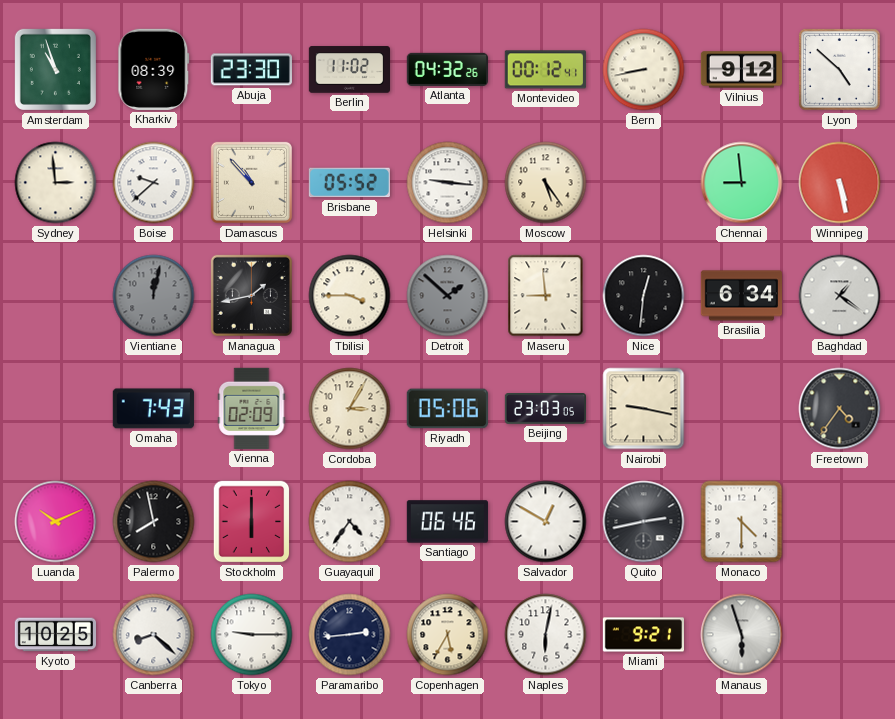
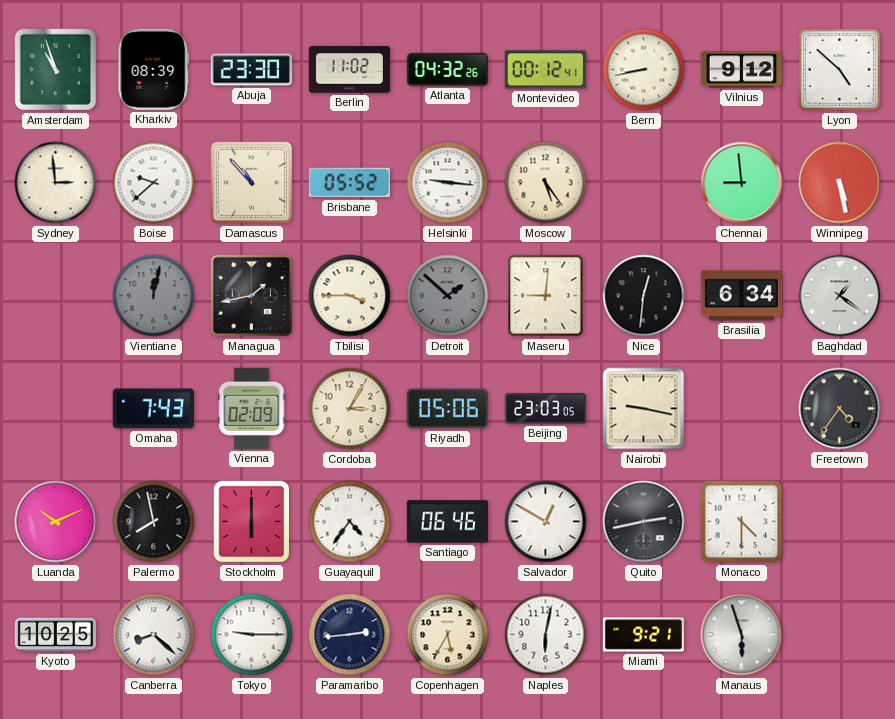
Maseru: 8:59 -> 9:01 (546, 296)
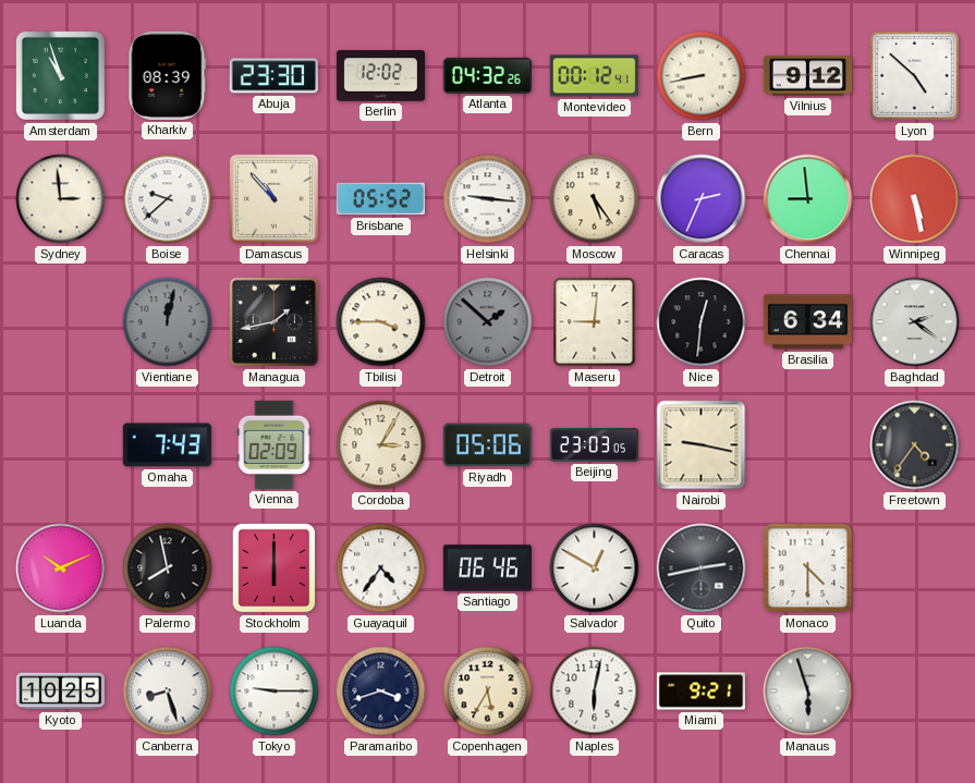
Berlin: 11:02 -> 12:02 (380, 76)
Caracas: none -> 2:34 (702, 199)
Baghdad: 1:21 -> 2:21 (915, 322)
Canberra: 8:22 -> 8:27 (168, 692)
Paramaribo: 2:44 -> 3:42 (381, 692)
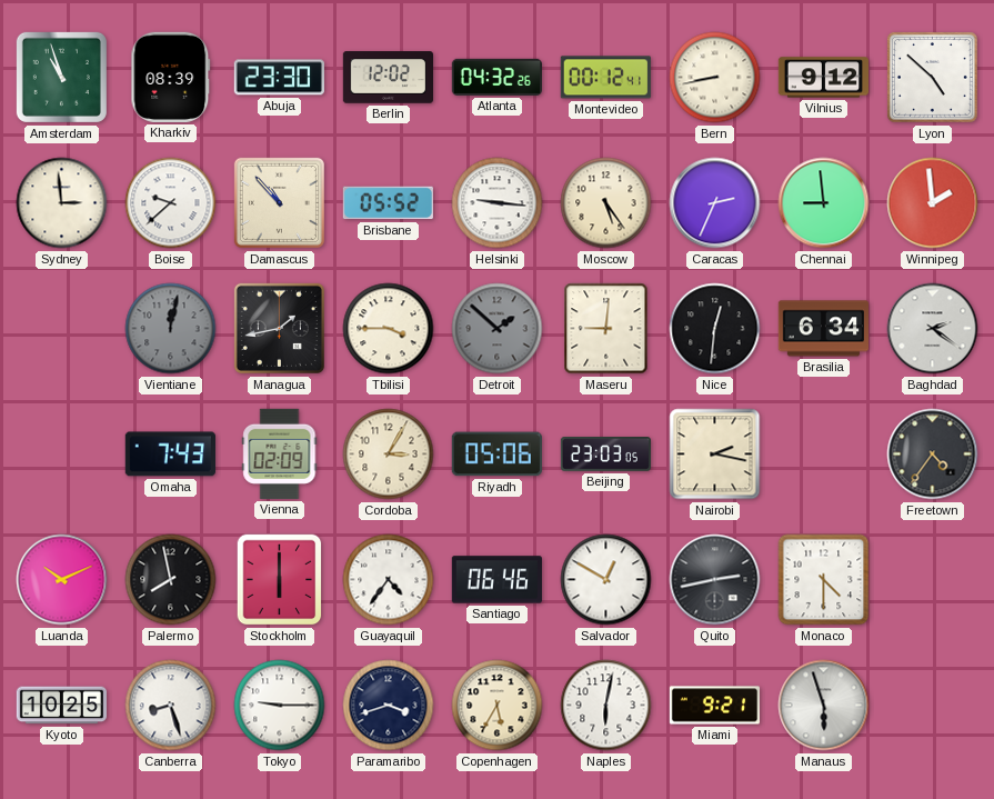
Winnipeg: 5:28 -> 1:59 (933, 203)
Nairobi: 9:17 -> 2:17 (715, 455)
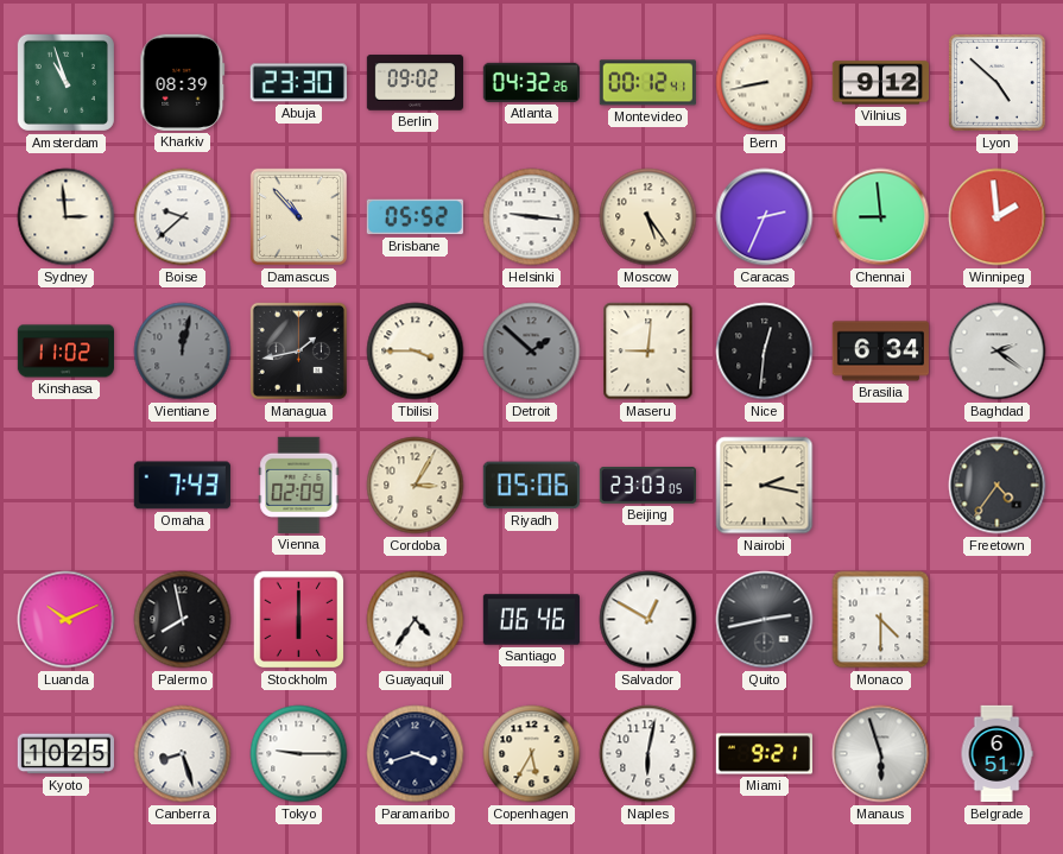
Berlin: 12:02 -> 09:02 (415, 83)
Kinshasa: none -> 11:02 (65, 352)
Belgrade: none -> 6:51 (996, 754)
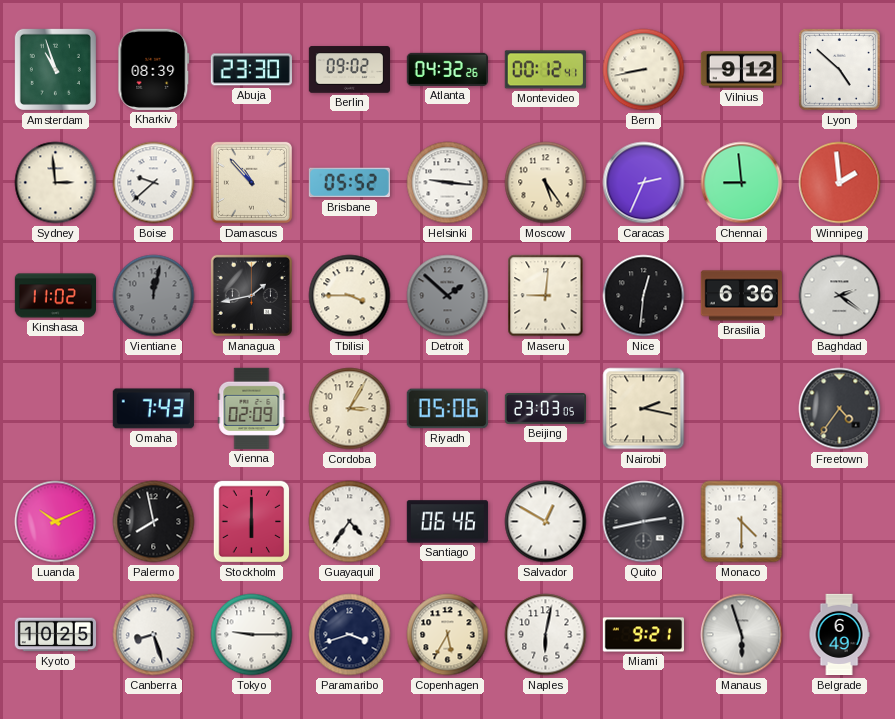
Brasilia: 6:34 -> 6:36 (741, 296)
Belgrade: 6:51 -> 6:49 (839, 635)
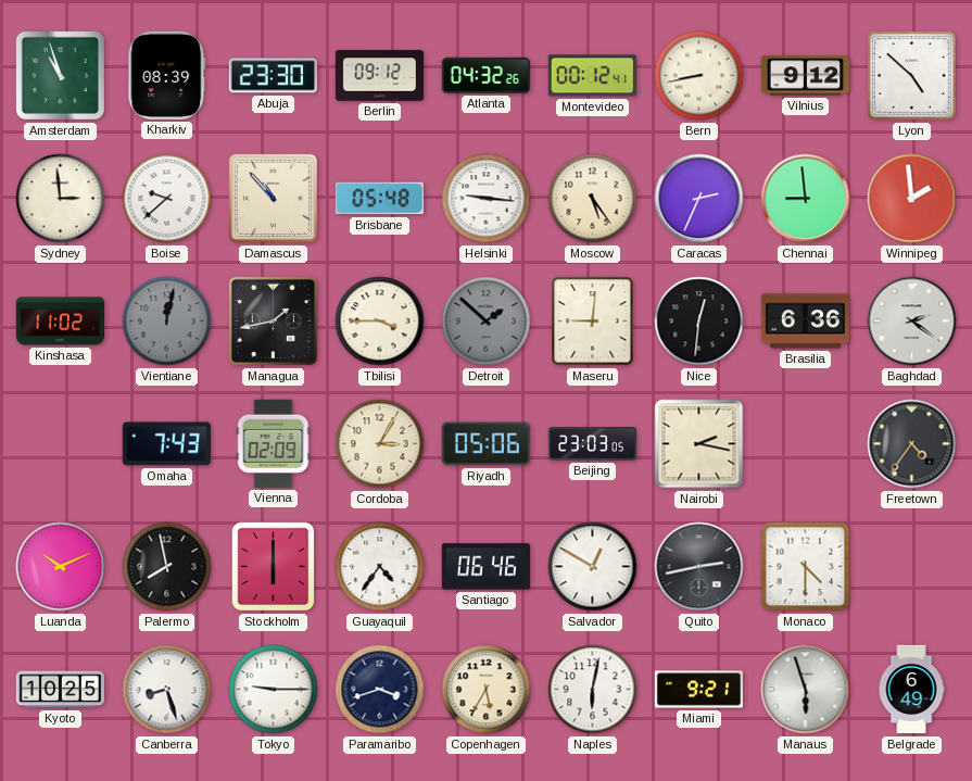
Berlin: 09:02 -> 09:12 (379, 76)
Brisbane: 05:52 -> 05:48 (379, 199)
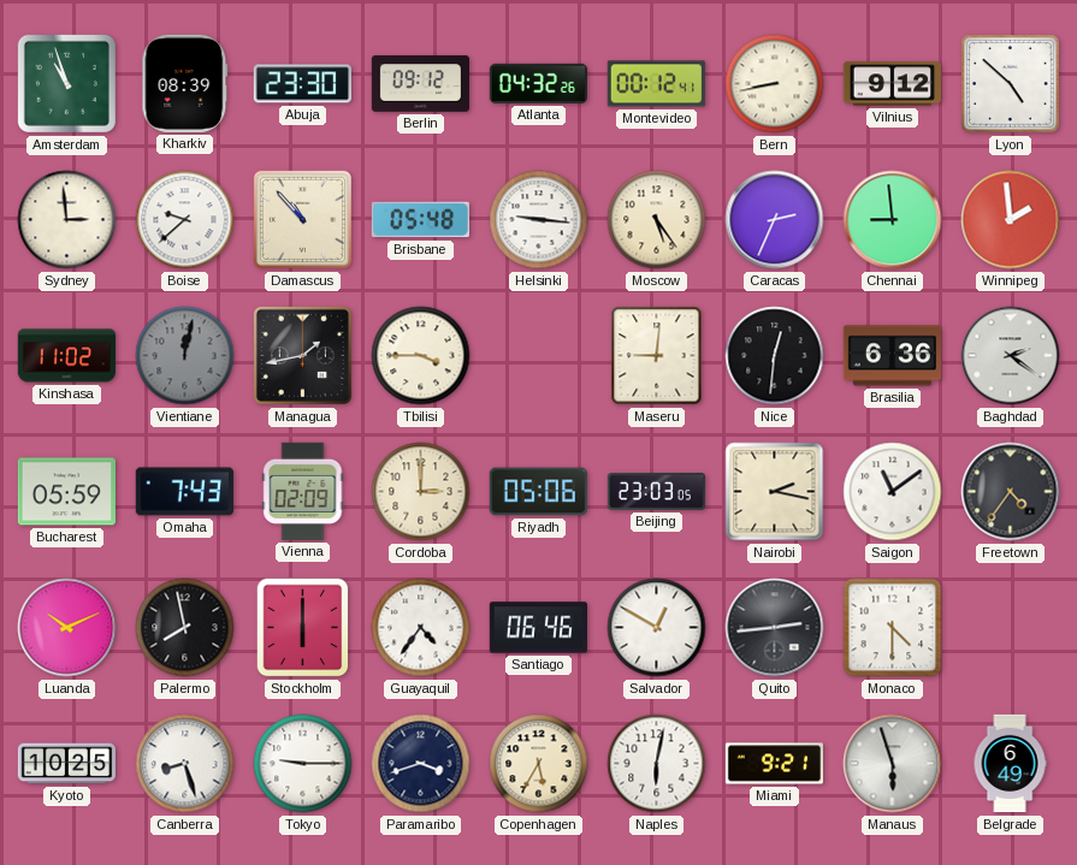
Detroit: 1:52 -> none (487, 322)
Bucharest: none -> 05:59 (66, 492)
Cordoba: 3:05 -> 3:00 (421, 492)
Saigon: none -> 11:09 (893, 492)
Quito: 2:43 -> 2:44 (775, 628)
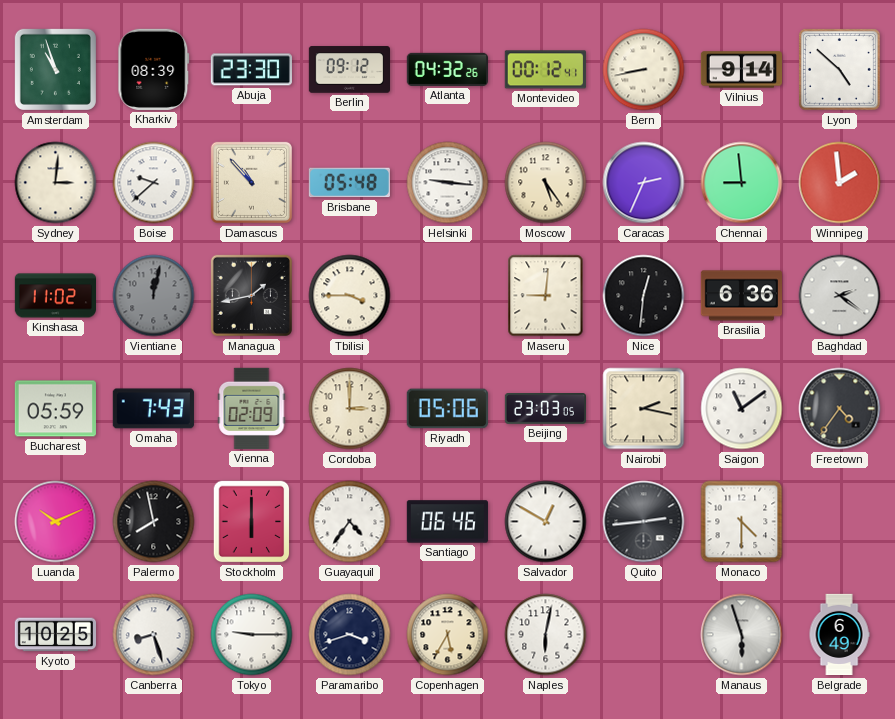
Vilnius: 9:12 -> 9:14 (741, 70)
Sydney: 2:59 -> 3:01 (56, 183)
Miami: 9:21 -> none (774, 764)
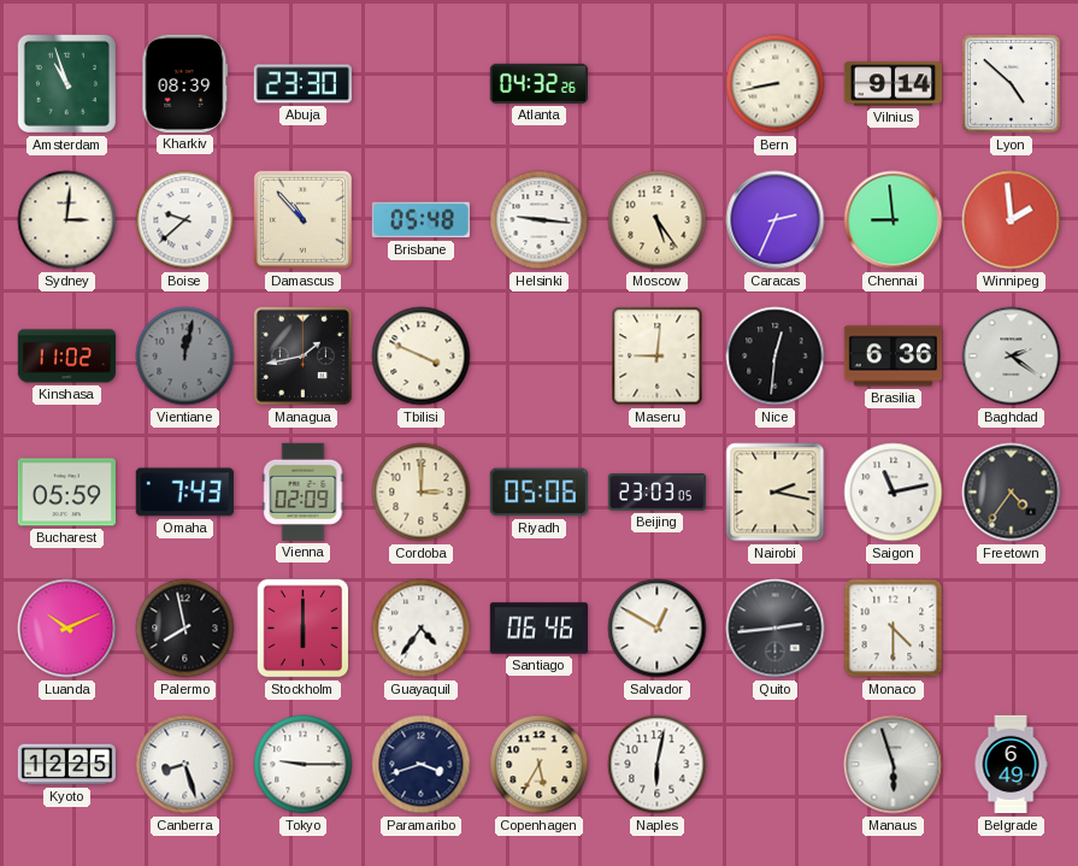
Berlin: 09:12 -> none (349, 70)
Montevideo: 00:12 -> none (545, 70)
Tbilisi: 3:45 -> 3:49 (422, 357)
Saigon: 11:09 -> 11:13 (894, 493)
Kyoto: 10:25 -> 12:25 (66, 765)
